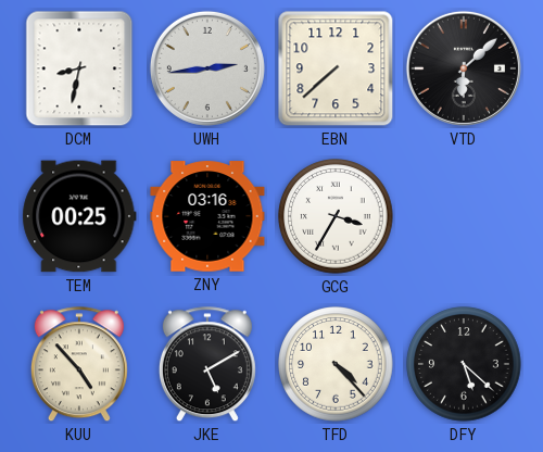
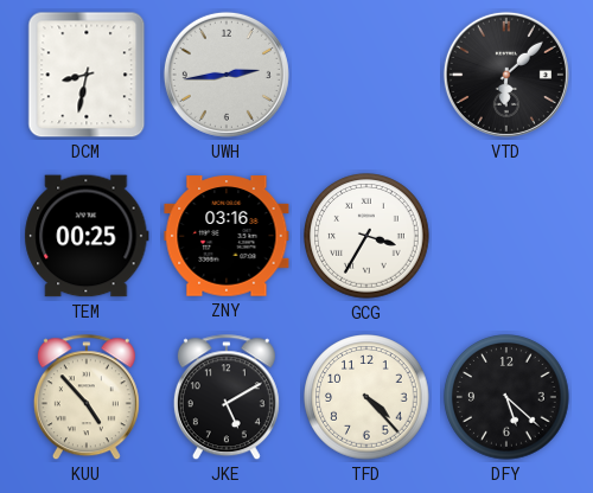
EBN: 7:38 -> none (336, 68)
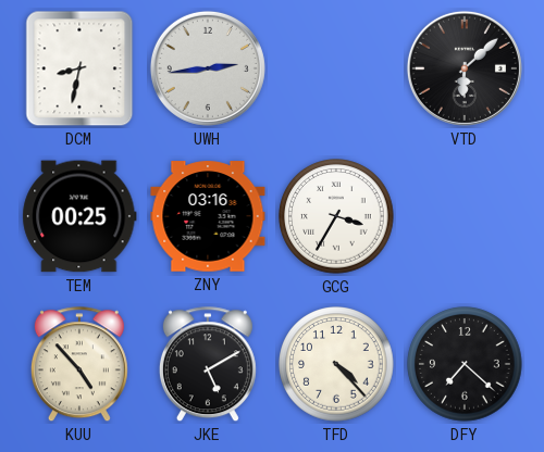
DFY: 5:22 -> 7:22 (465, 364)
